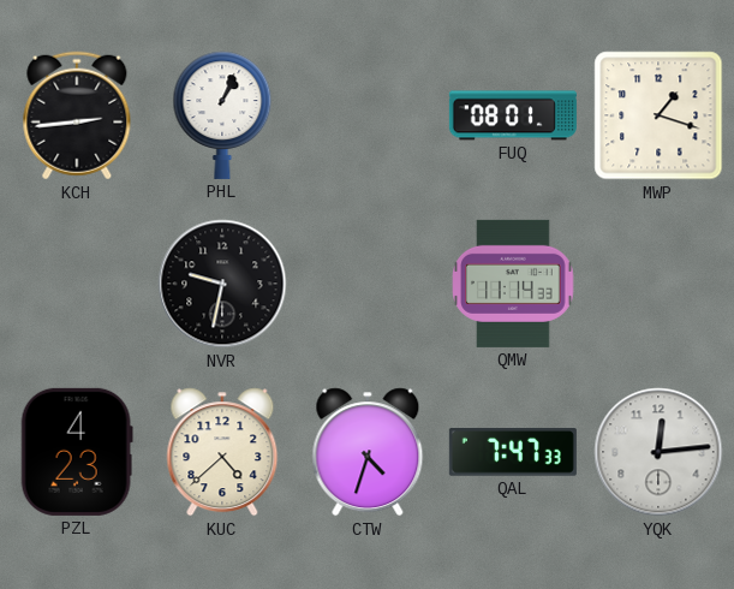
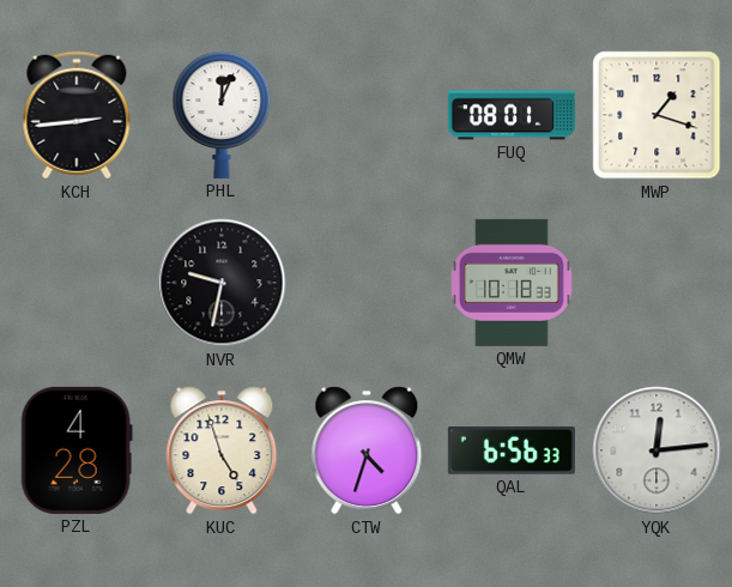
PHL: 1:04 -> 12:04 (222, 115)
QMW: 11:14 -> 10:18 (512, 283)
PZL: 4:23 -> 4:28 (77, 450)
KUC: 4:38 -> 4:57 (222, 450)
QAL: 7:47 -> 6:56 (512, 450)
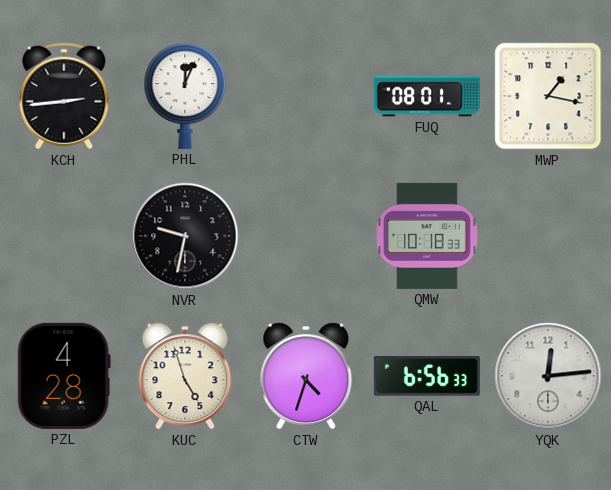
MWP: 1:18 -> 1:17 (548, 96)
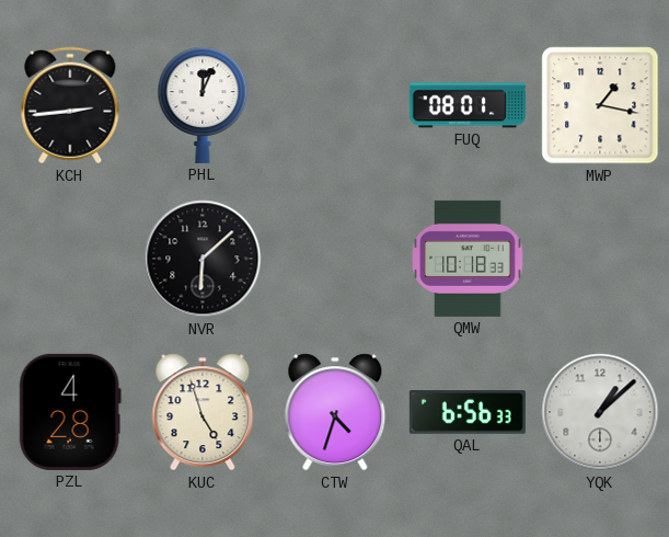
NVR: 9:32 -> 6:08 (203, 259)
YQK: 12:14 -> 1:08 (600, 412)
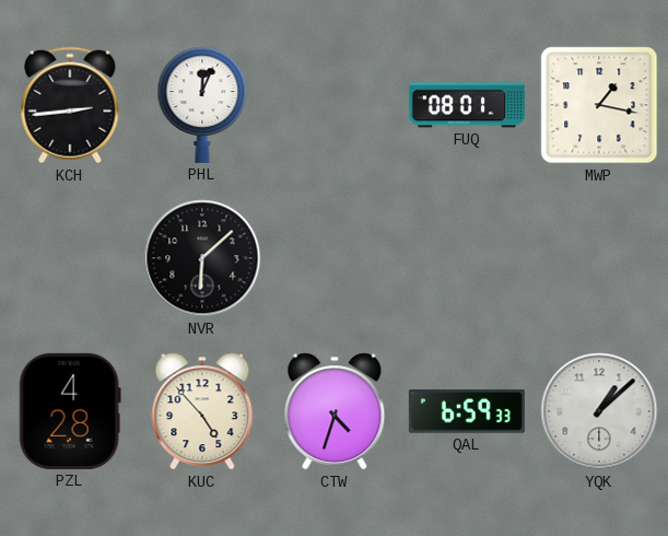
QMW: 10:18 -> none (468, 259)
KUC: 4:57 -> 4:53 (202, 411)
QAL: 6:56 -> 6:59 (467, 411)
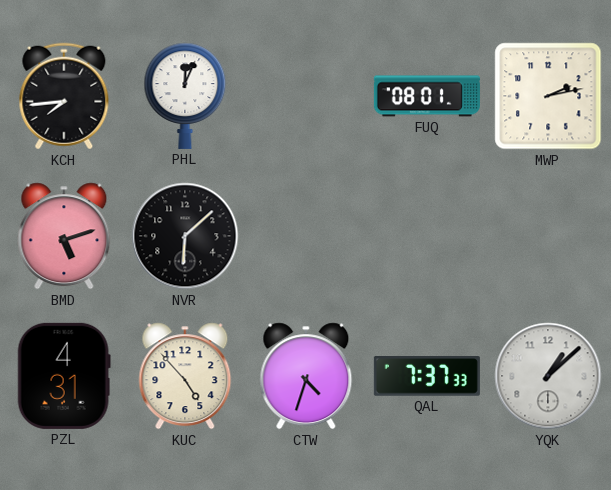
KCH: 2:44 -> 7:44 (64, 96)
MWP: 1:17 -> 2:13 (548, 96)
BMD: none -> 5:12 (64, 236)
PZL: 4:28 -> 4:31 (64, 376)
QAL: 6:59 -> 7:37 (427, 376)
